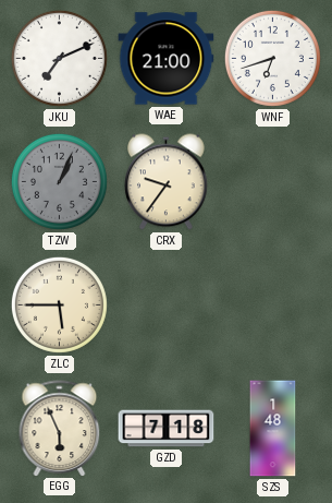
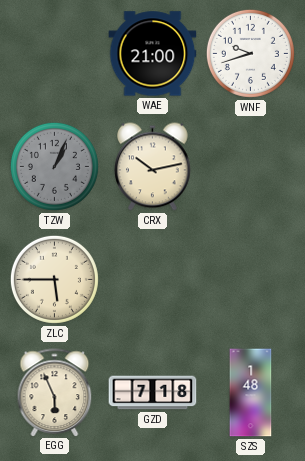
JKU: 7:11 -> none (59, 58)
WNF: 6:42 -> 9:42 (250, 53)
CRX: 9:36 -> 10:13 (153, 167)
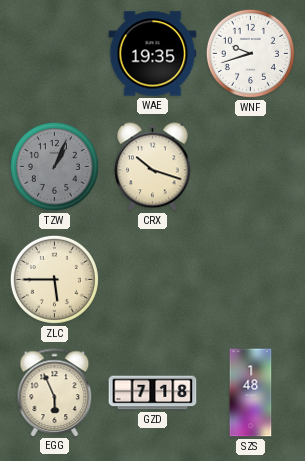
WAE: 21:00 -> 19:35 (153, 54)
CRX: 10:13 -> 10:18 (153, 167)
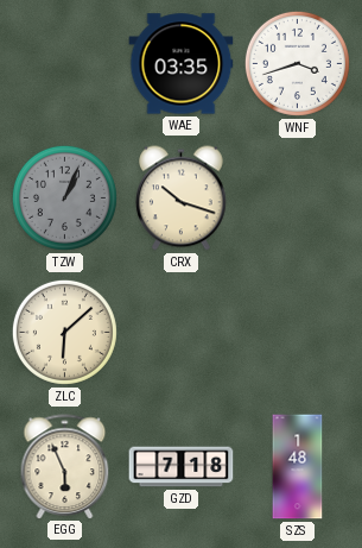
WAE: 19:35 -> 03:35 (182, 64)
WNF: 9:42 -> 3:42 (297, 63)
ZLC: 5:45 -> 6:08 (64, 332)
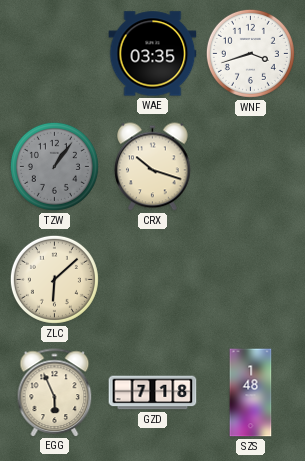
TZW: 1:04 -> 1:06 (54, 166)
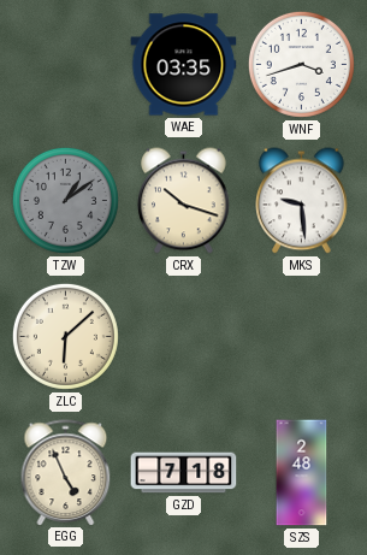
TZW: 1:06 -> 1:09 (65, 200)
MKS: none -> 9:29 (302, 201)
EGG: 5:56 -> 4:56 (66, 472)
SZS: 1:48 -> 2:48 (302, 473)
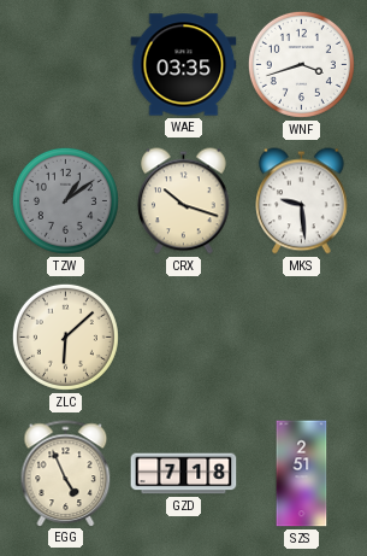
SZS: 2:48 -> 2:51 (302, 474)
